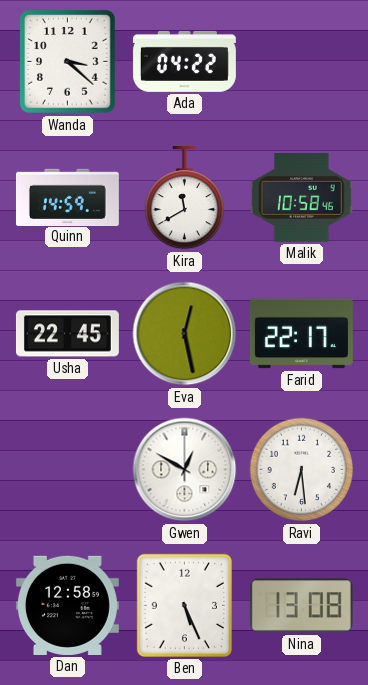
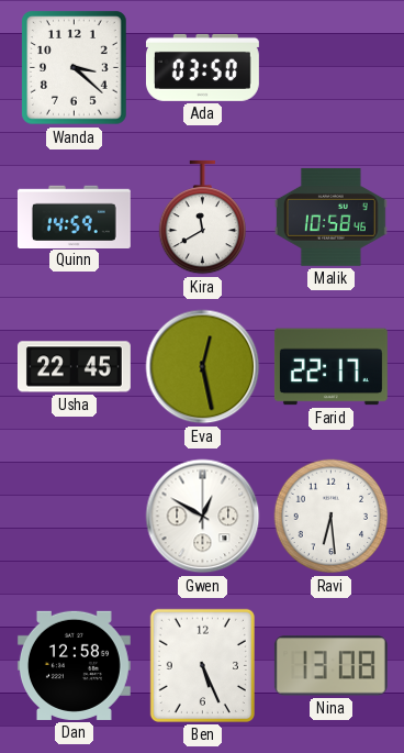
Ada: 04:22 -> 03:50 (202, 67)
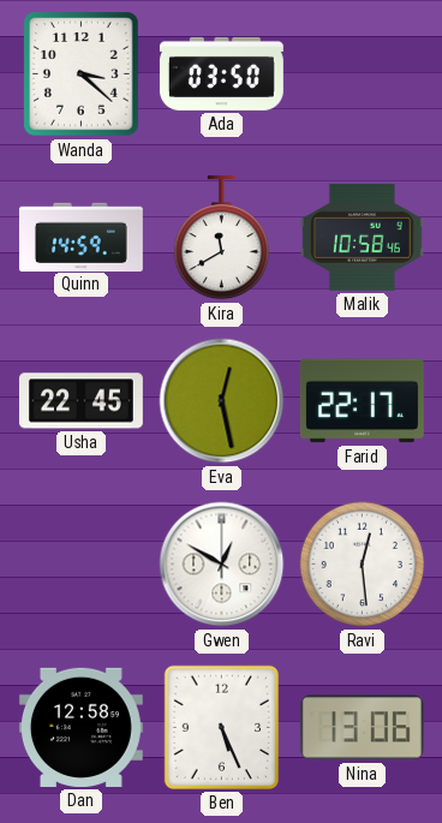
Ravi: 6:29 -> 12:29 (363, 565)
Nina: 13:08 -> 13:06 (362, 728)
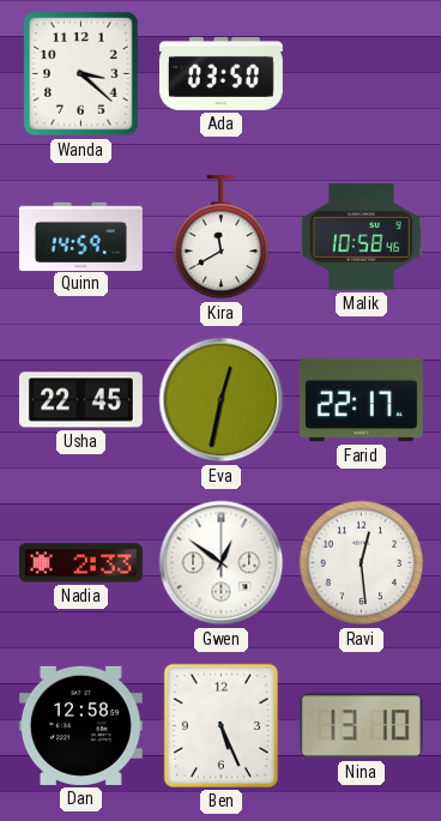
Eva: 12:28 -> 12:32 (222, 400)
Nadia: none -> 2:33 (80, 563)
Gwen: 12:50 -> 12:51 (222, 563)
Nina: 13:06 -> 13:10 (361, 726)
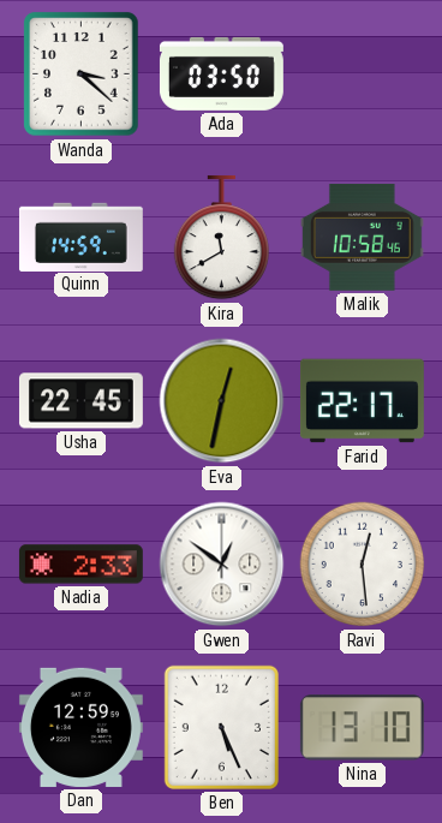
Dan: 12:58 -> 12:59 (80, 727)
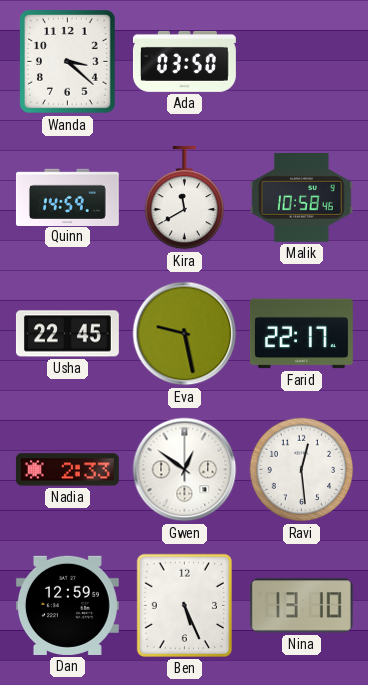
Eva: 12:32 -> 9:28 (185, 334)
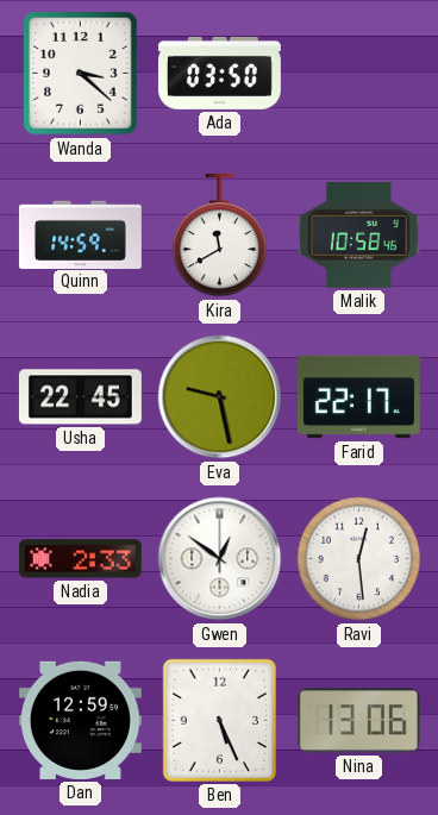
Nina: 13:10 -> 13:06 (358, 721)
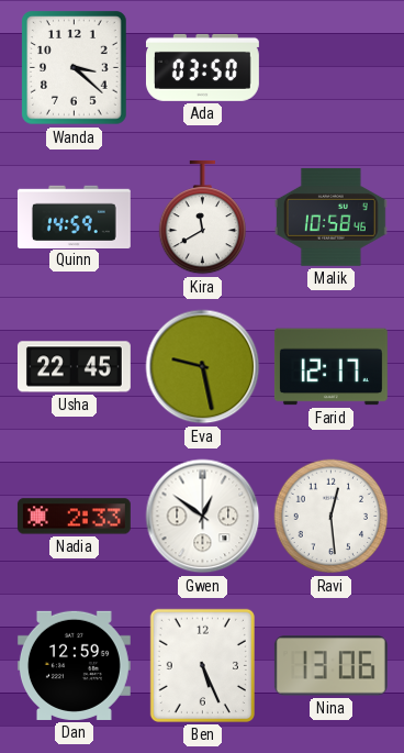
Farid: 22:17 -> 12:17 (330, 367)
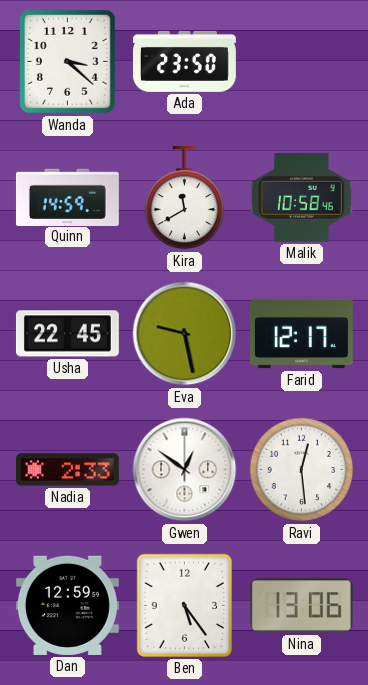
Ada: 03:50 -> 23:50 (184, 61)
Ben: 5:26 -> 5:24 (184, 605)
